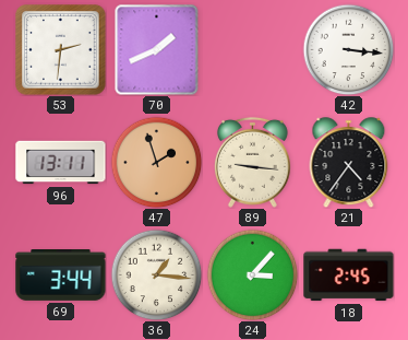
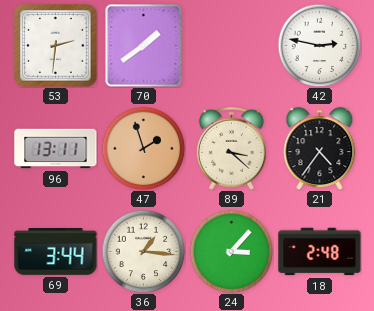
70: 1:41 -> 1:39 (144, 45)
42: 3:16 -> 2:47 (319, 45)
89: 9:16 -> 3:22 (231, 148)
18: 2:45 -> 2:48 (320, 252)
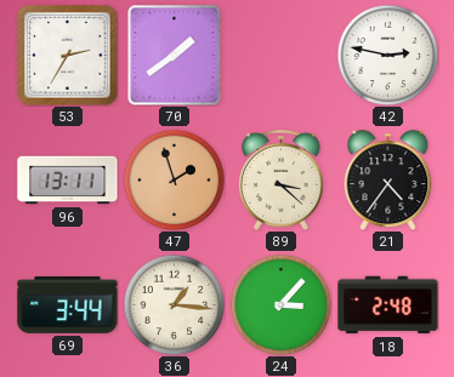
53: 2:31 -> 2:35 (68, 56)
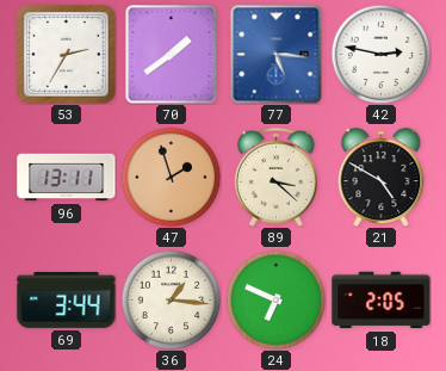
77: none -> 5:16 (277, 54)
21: 4:36 -> 4:50 (382, 177)
24: 3:07 -> 6:49 (275, 299)
18: 2:48 -> 2:05 (382, 301)
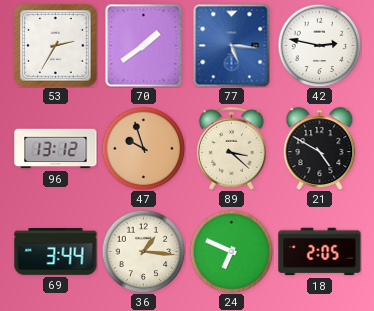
96: 13:11 -> 13:12 (56, 149)
47: 1:57 -> 9:57 (143, 148)
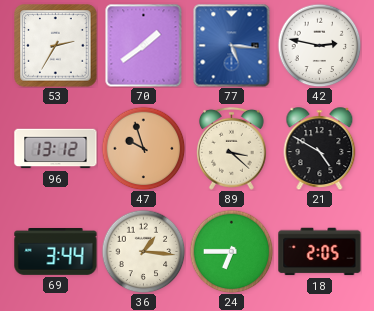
24: 6:49 -> 6:45 (231, 251)
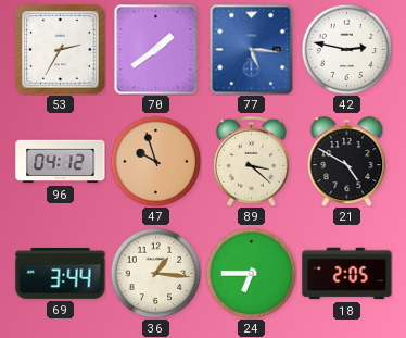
96: 13:12 -> 04:12 (61, 162)
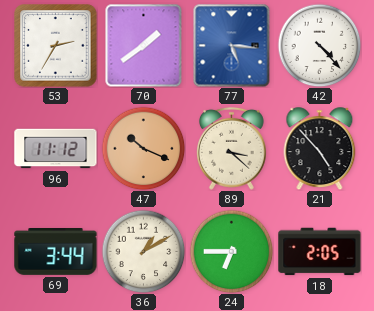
42: 2:47 -> 4:23 (319, 45)
96: 04:12 -> 11:12 (56, 149)
47: 9:57 -> 10:19 (143, 148)
21: 4:50 -> 4:53 (320, 148)
36: 1:16 -> 1:10 (143, 251)
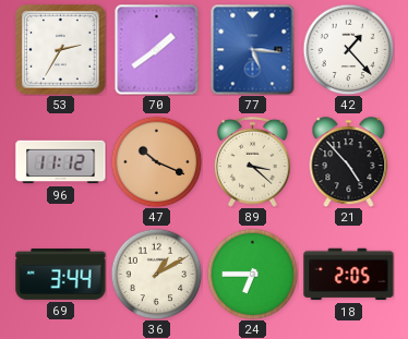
42: 4:23 -> 1:23 (348, 49)
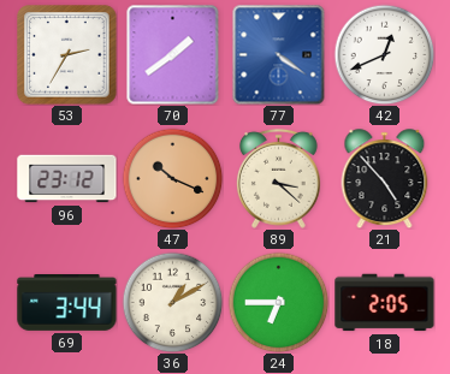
77: 5:16 -> 4:21 (279, 54)
42: 1:23 -> 12:41 (384, 54)
96: 11:12 -> 23:12 (67, 179)
